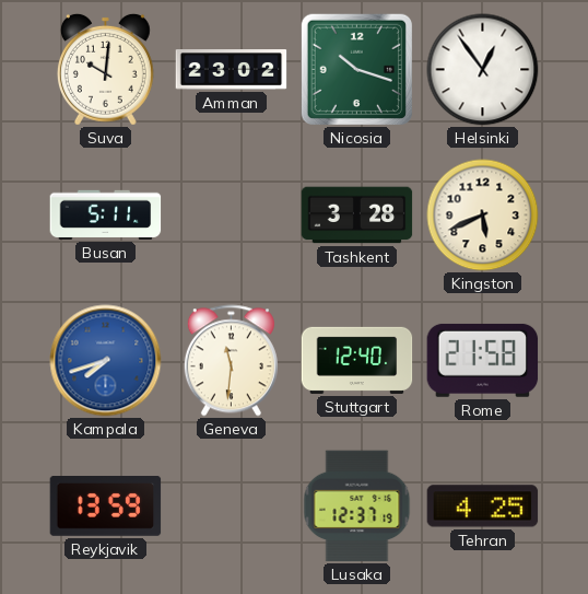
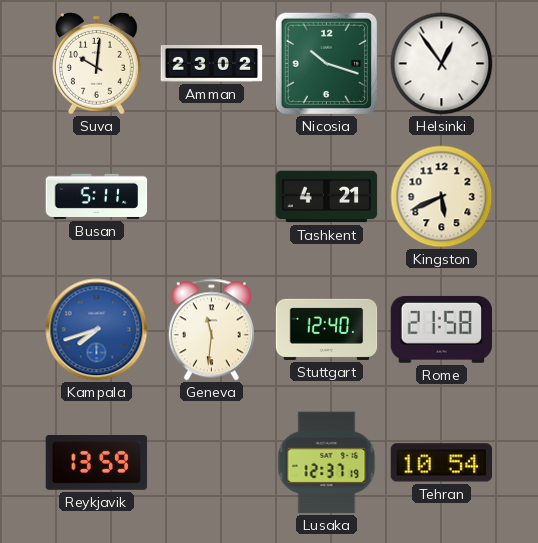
Tashkent: 3:28 -> 4:21 (327, 197)
Tehran: 4:25 -> 10:54 (442, 463)
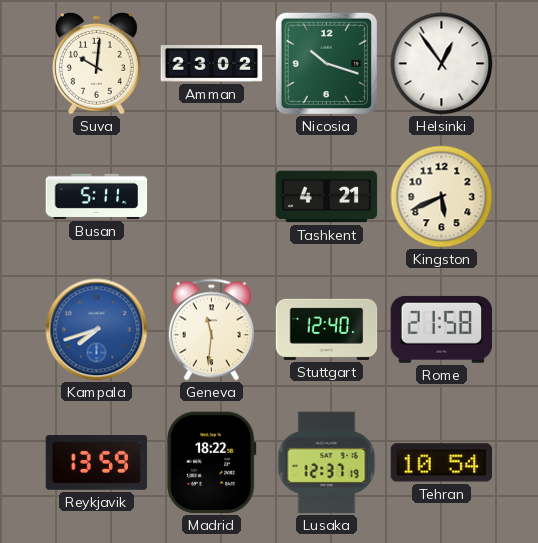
Madrid: none -> 18:22 (212, 463)
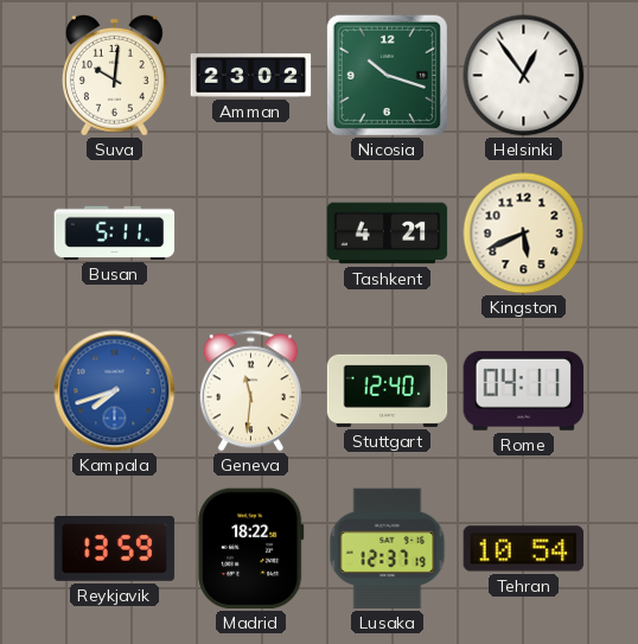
Rome: 21:58 -> 04:11 (524, 390)
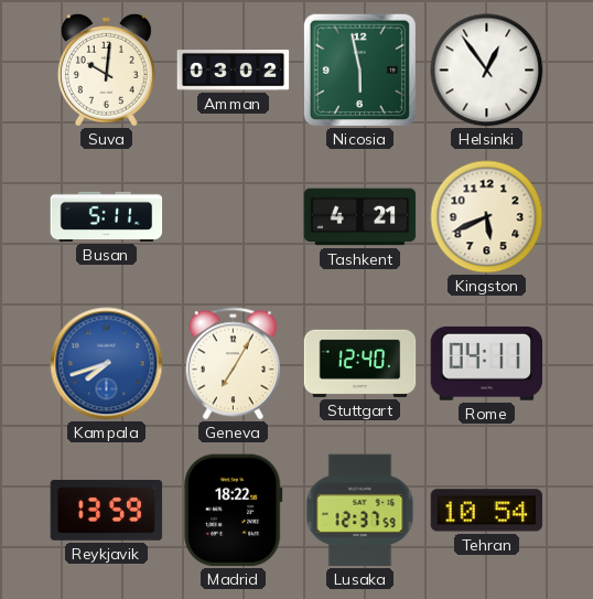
Amman: 23:02 -> 03:02 (234, 71)
Nicosia: 10:18 -> 5:58 (359, 69)
Geneva: 11:31 -> 7:05 (233, 364)
Lusaka: 12:37:19 -> 12:37:59 (360, 511)
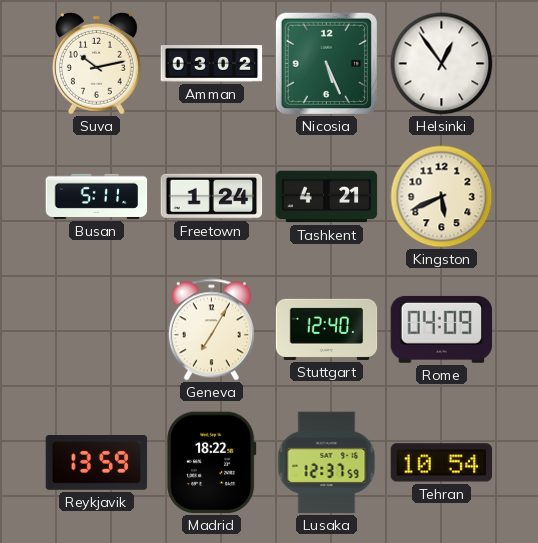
Suva: 10:01 -> 10:13 (96, 63)
Nicosia: 5:58 -> 5:26 (326, 63)
Freetown: none -> 1:24 (212, 196)
Kampala: 7:42 -> none (107, 364)
Rome: 04:11 -> 04:09 (442, 329)
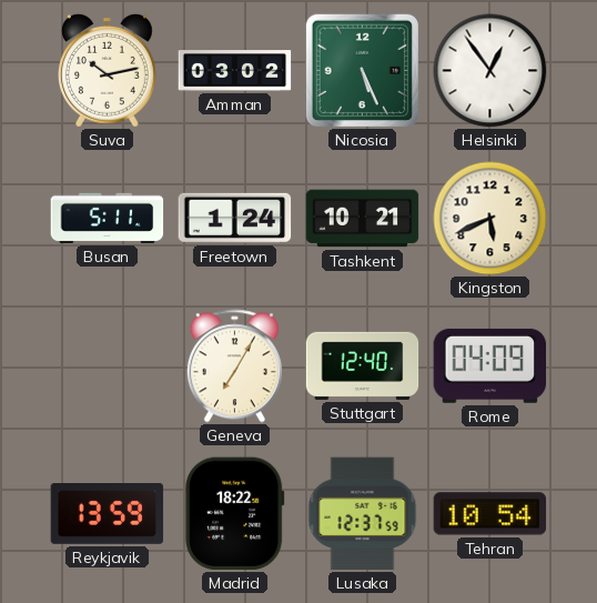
Tashkent: 4:21 -> 10:21 (363, 219)
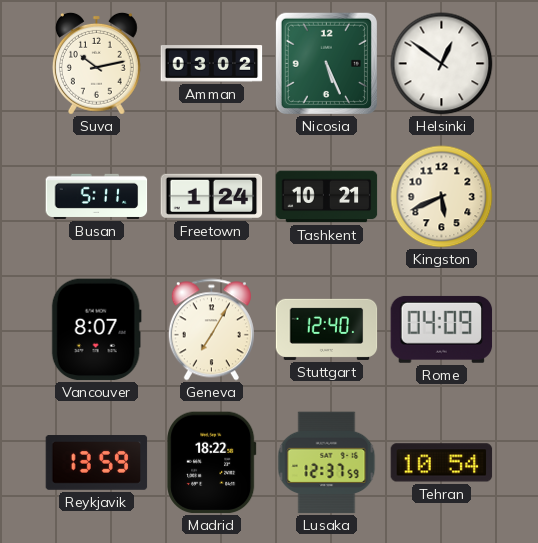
Helsinki: 12:54 -> 12:51 (442, 64)
Vancouver: none -> 8:07 (96, 330)
